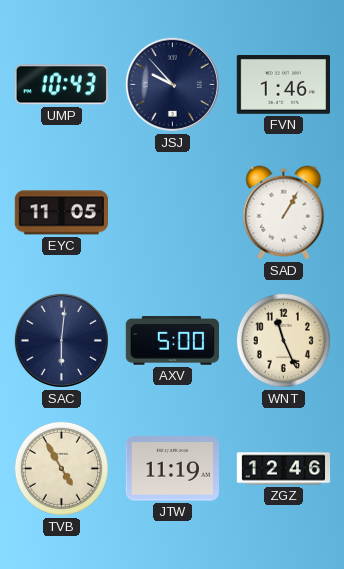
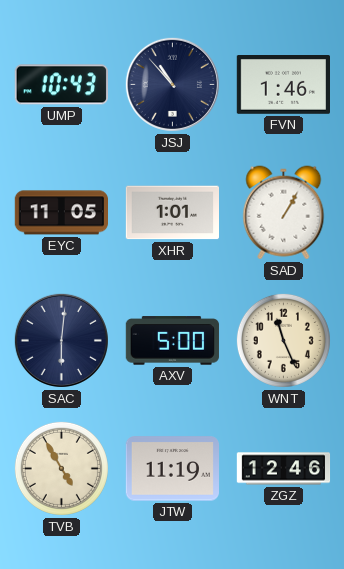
JSJ: 9:53 -> 10:53 (172, 84)
XHR: none -> 1:01 (172, 213)
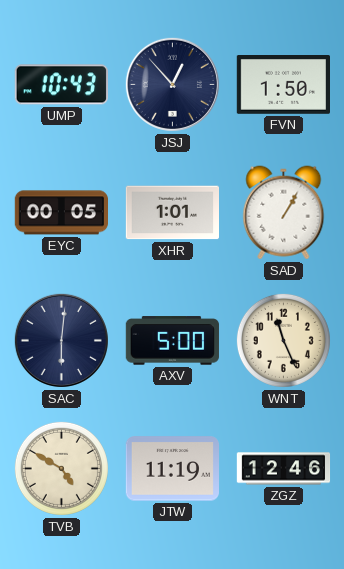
JSJ: 10:53 -> 12:53 (172, 84)
FVN: 1:46 -> 1:50 (283, 85)
EYC: 11:05 -> 00:05 (61, 213)
TVB: 4:55 -> 4:50 (61, 468)
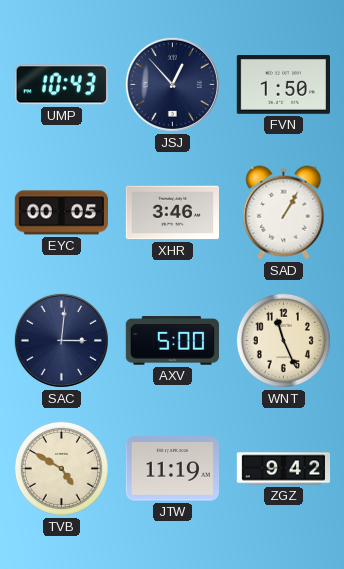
XHR: 1:01 -> 3:46 (172, 213)
SAC: 6:01 -> 3:01 (61, 340)
ZGZ: 12:46 -> 9:42 (284, 469)
